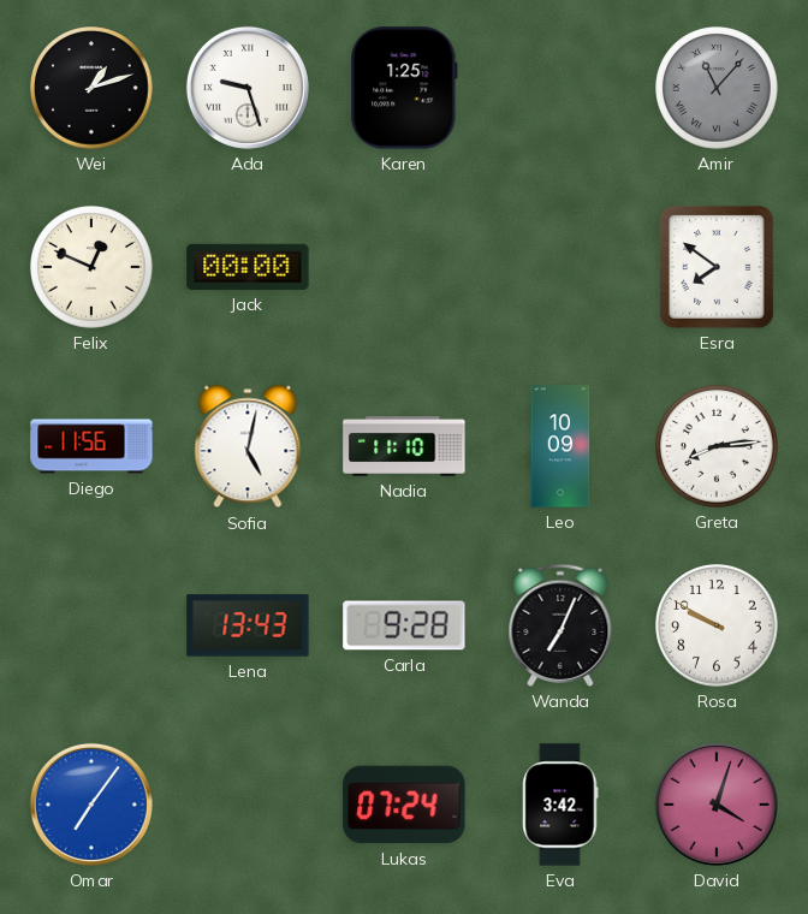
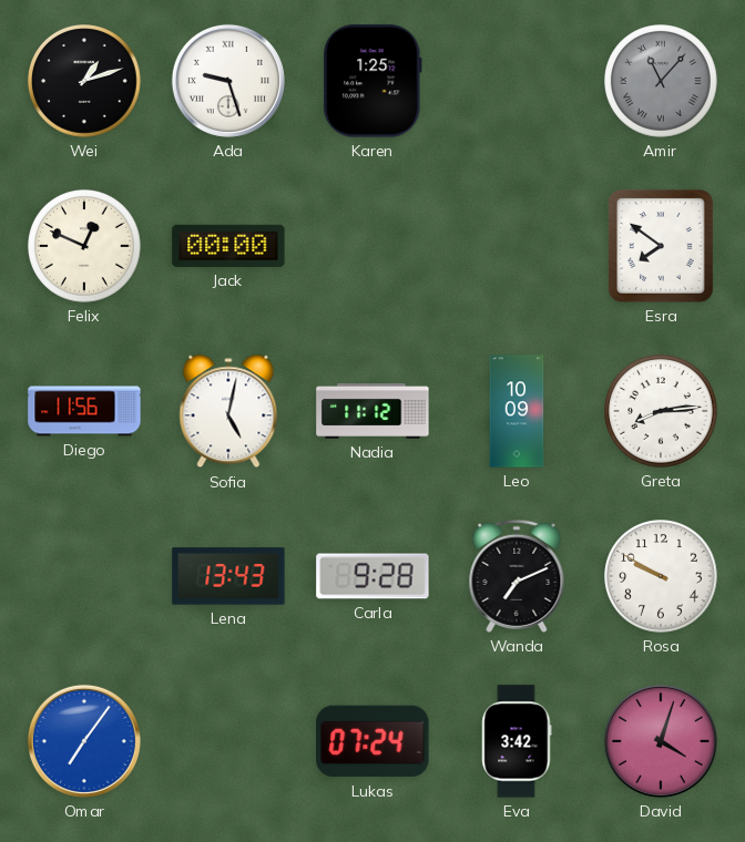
Nadia: 11:10 -> 11:12 (372, 411)
Wanda: 7:04 -> 7:11 (517, 576)
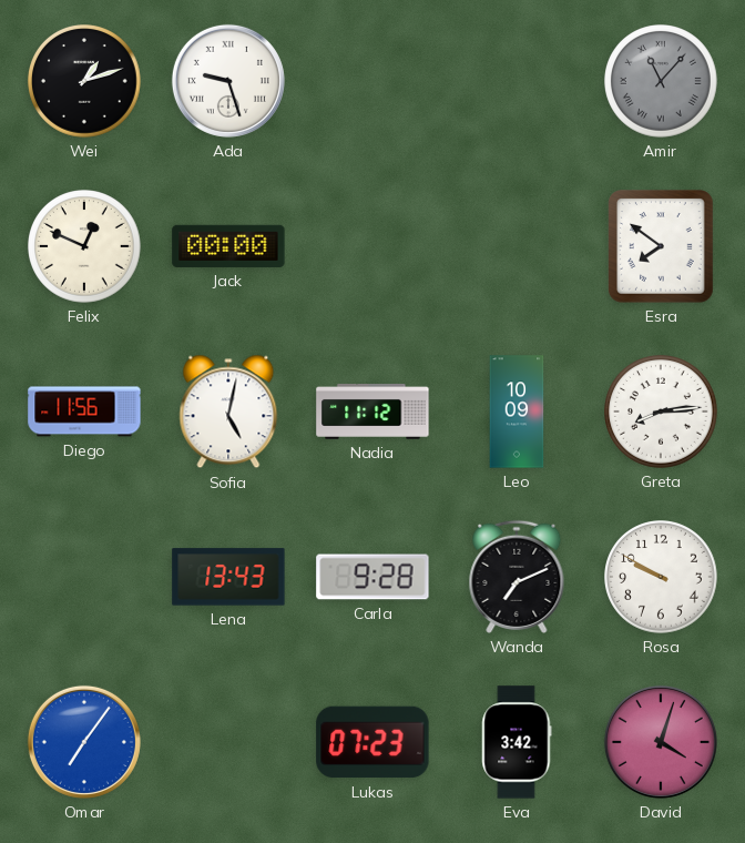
Karen: 1:25 -> none (372, 81)
Lukas: 07:24 -> 07:23 (372, 742)
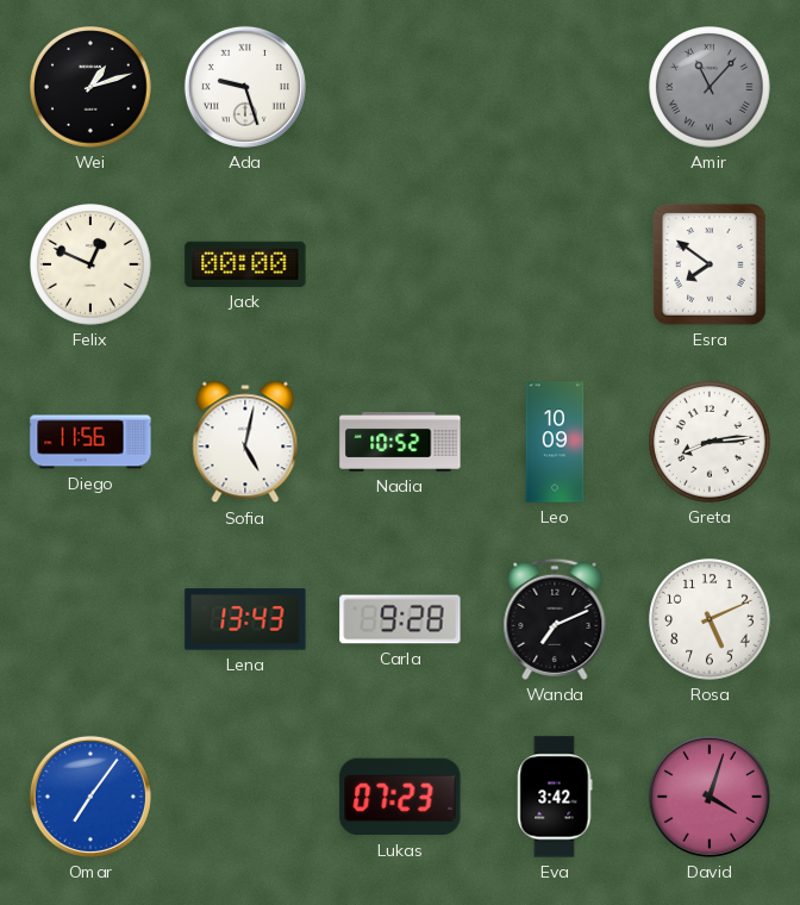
Nadia: 11:12 -> 10:52 (400, 442)
Rosa: 9:50 -> 5:11 (711, 620)
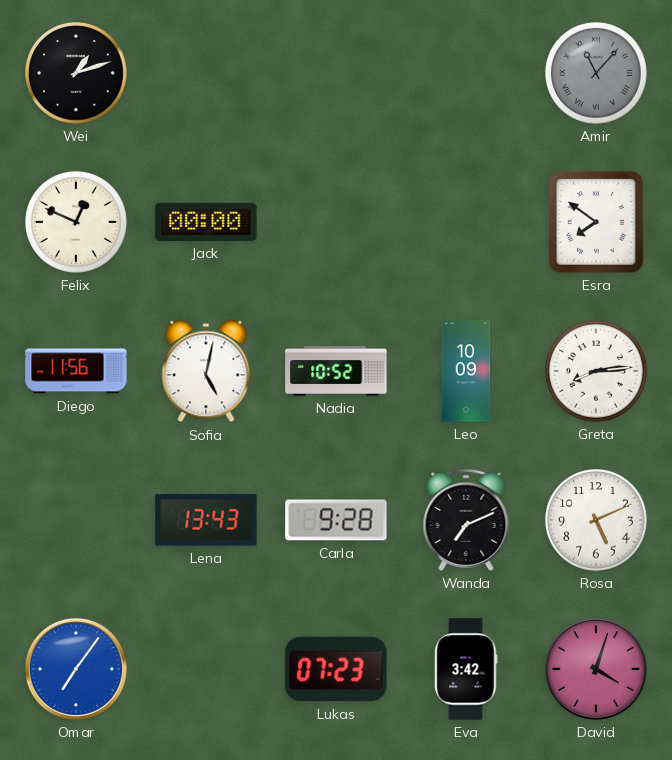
Ada: 9:27 -> none (245, 87)
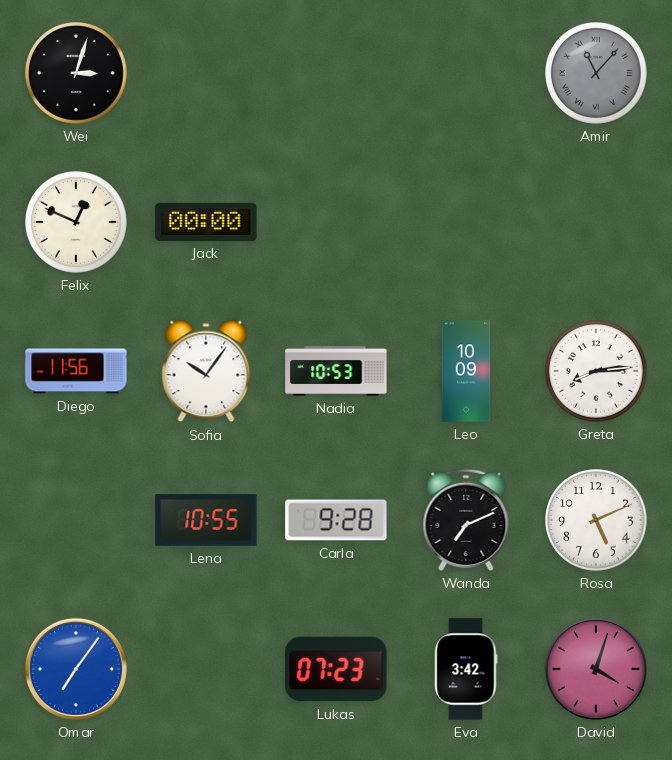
Wei: 1:12 -> 3:03 (77, 74)
Esra: 7:51 -> none (597, 222)
Sofia: 5:02 -> 10:06 (206, 371)
Nadia: 10:52 -> 10:53 (336, 371)
Lena: 13:43 -> 10:55 (206, 520)
